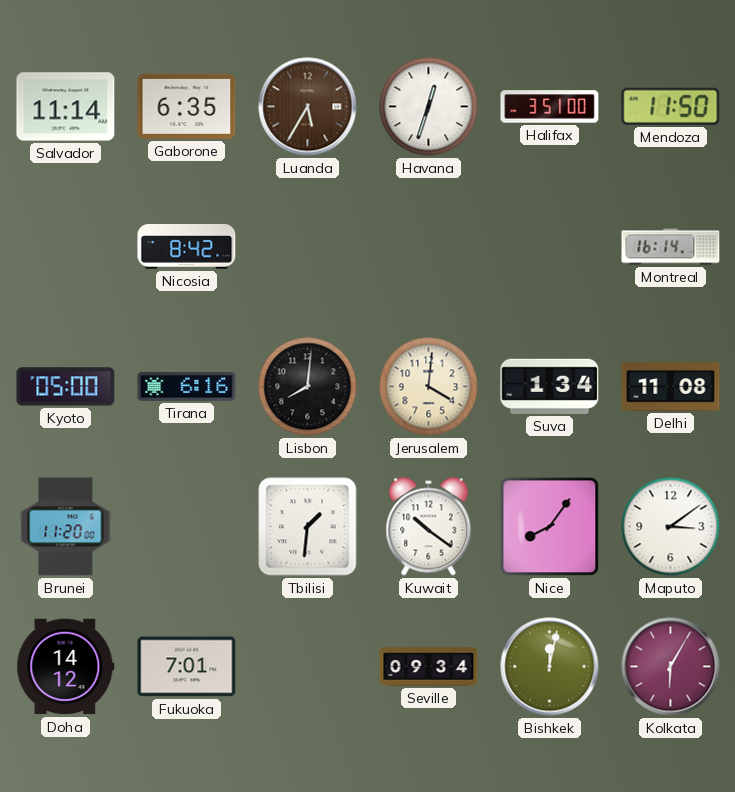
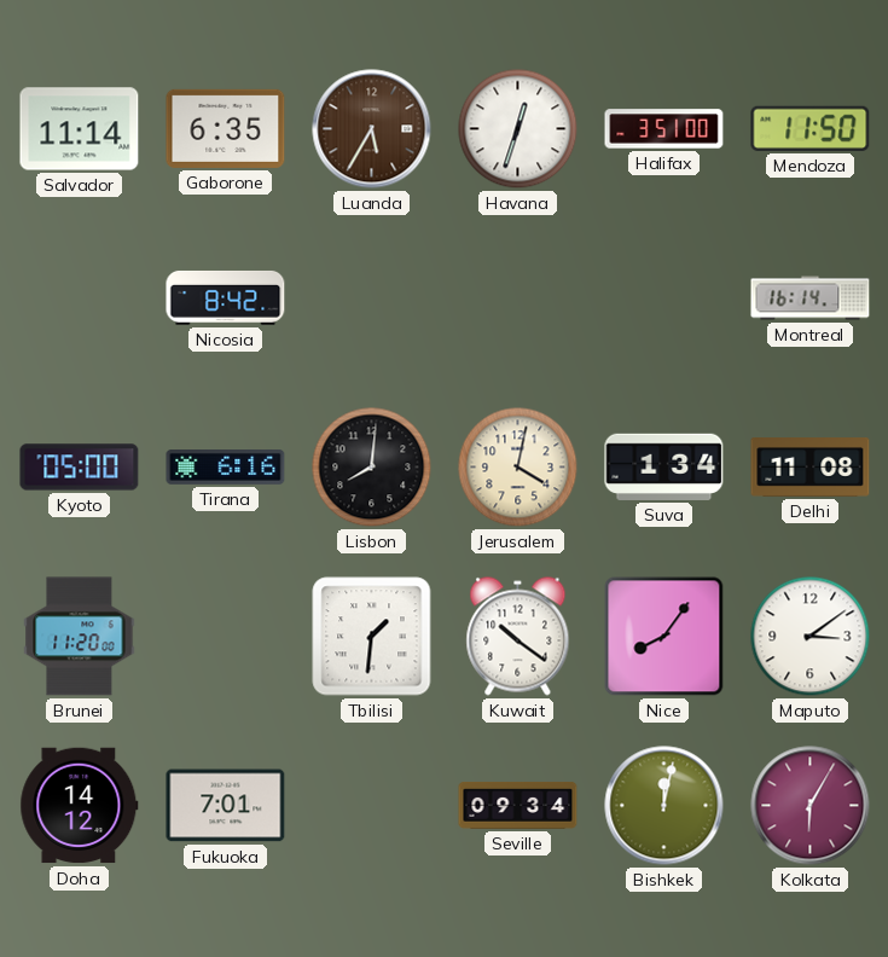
Jerusalem: 4:01 -> 4:02 (518, 468)
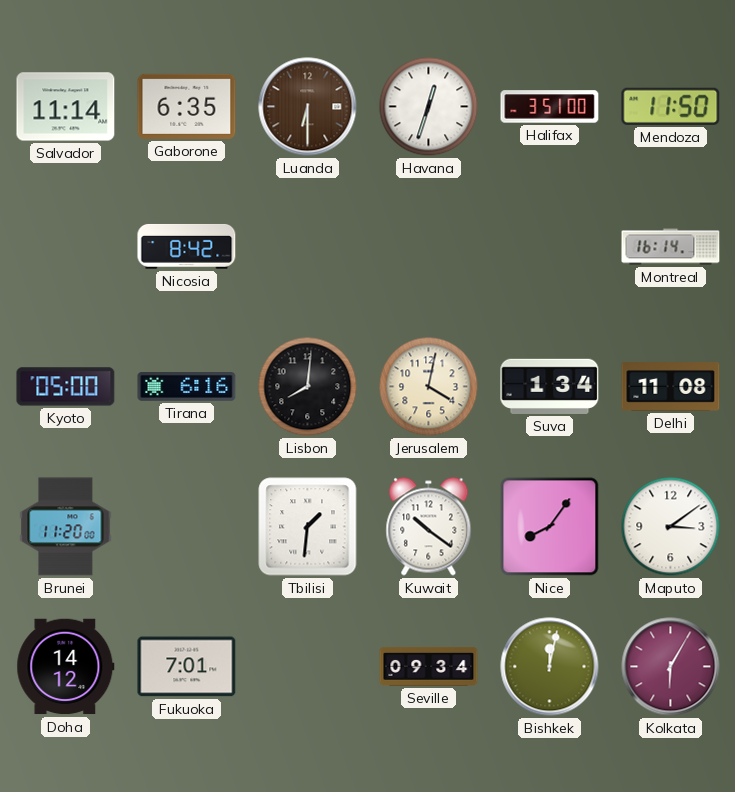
Luanda: 5:35 -> 6:30 (308, 107)
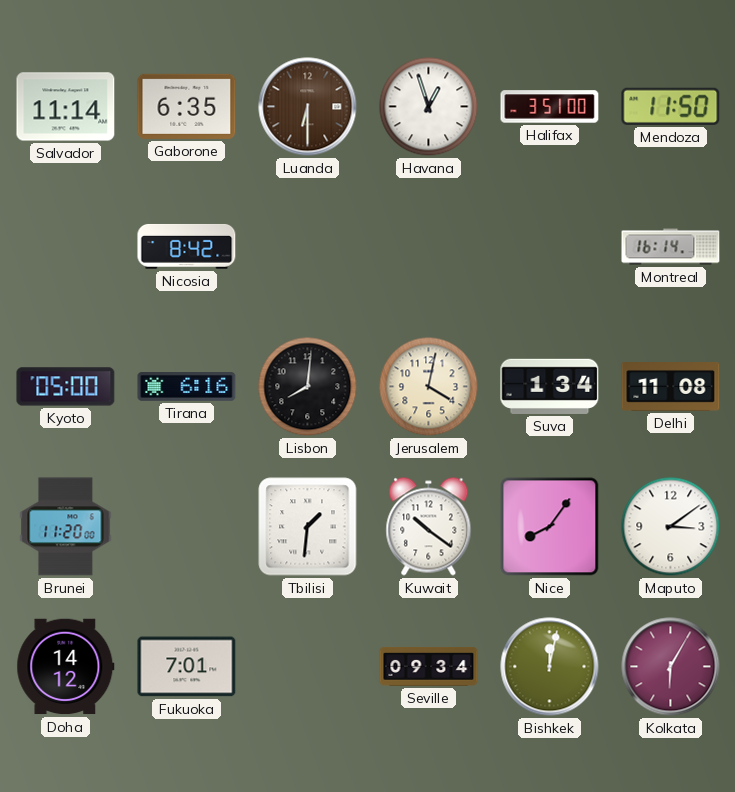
Havana: 12:33 -> 12:57 (429, 107)
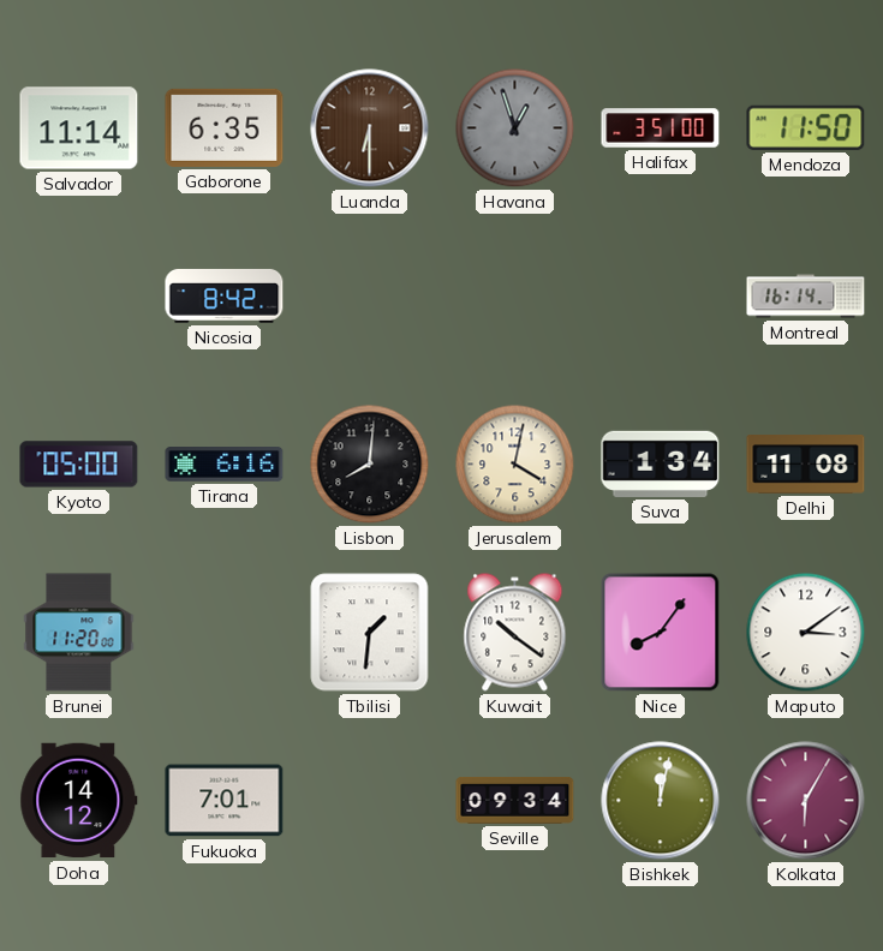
Havana dial: white -> grey (515, 128)
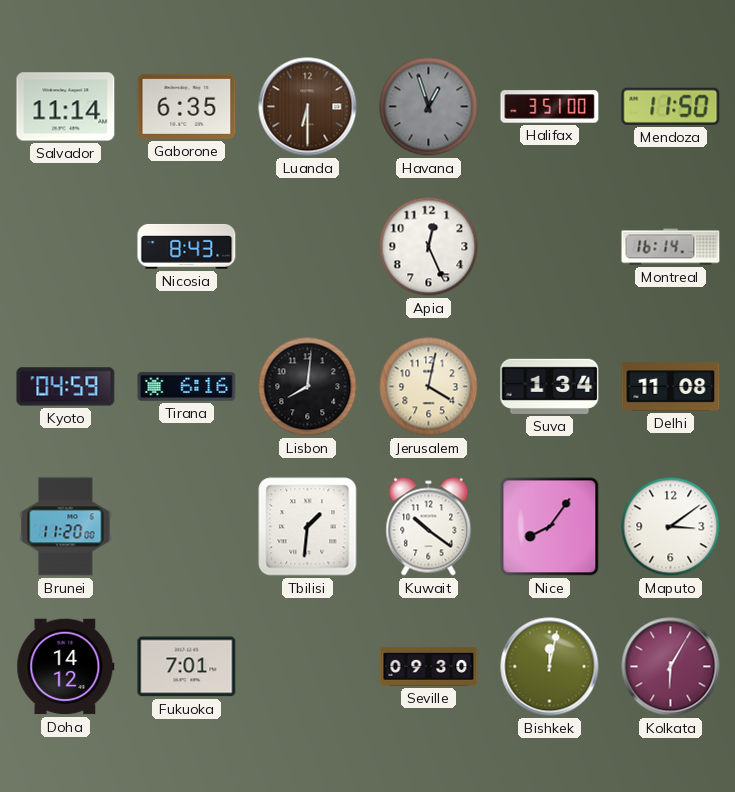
Nicosia: 8:42 -> 8:43 (187, 246)
Apia: none -> 12:26 (429, 247)
Kyoto: 05:00 -> 04:59 (66, 387)
Seville: 09:34 -> 09:30 (429, 667)
